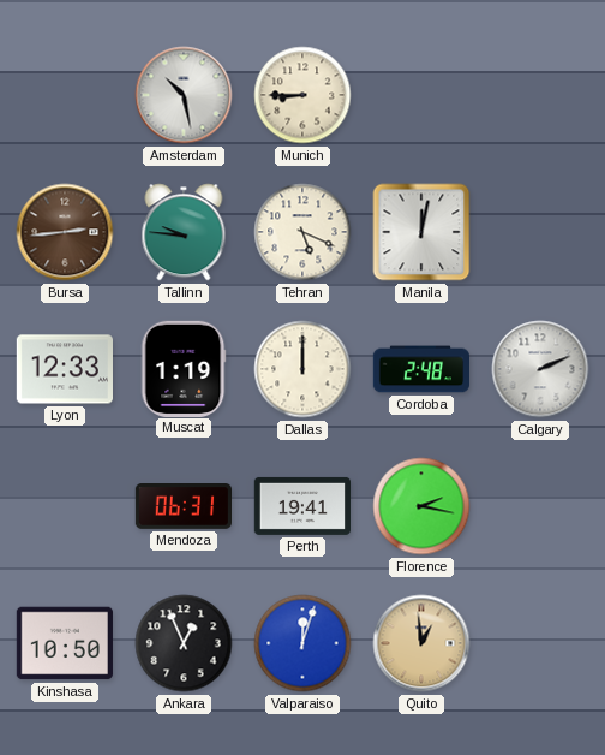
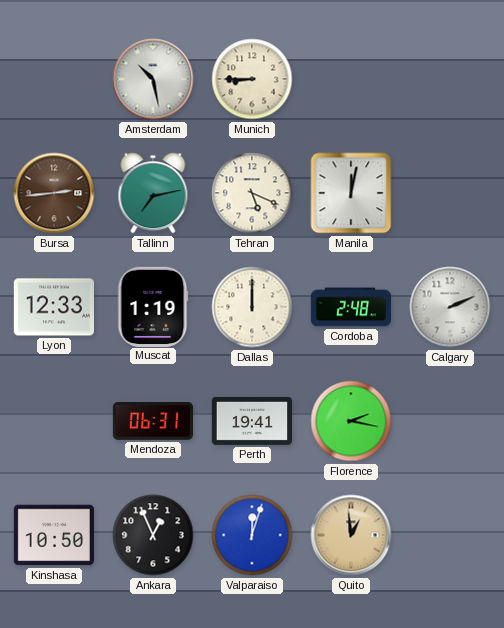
Tallinn: 9:46 -> 7:13 (153, 193)
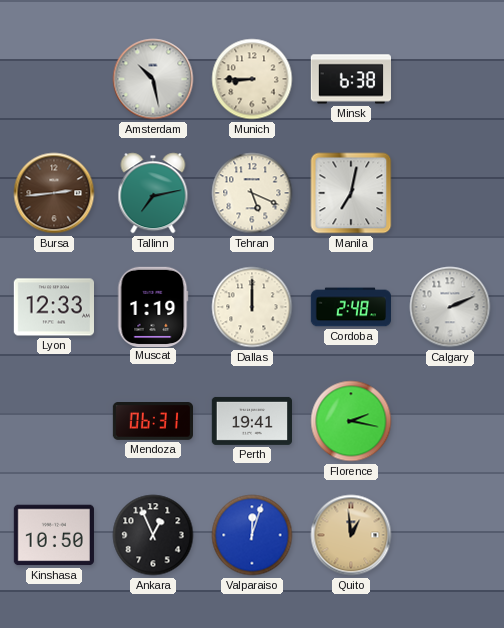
Minsk: none -> 6:38 (350, 79)
Manila: 12:02 -> 7:02 (351, 193)
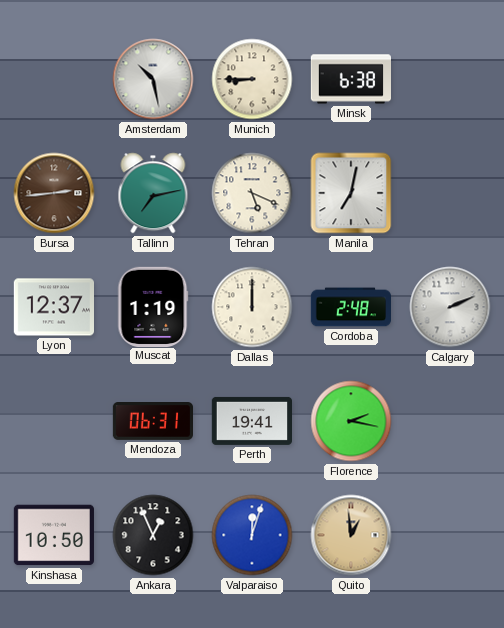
Lyon: 12:33 -> 12:37 (53, 307)
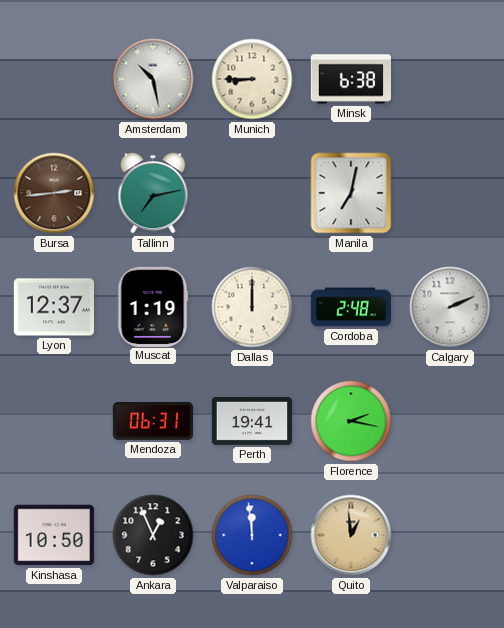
Tehran: 5:19 -> none (252, 193)
Valparaiso: 12:03 -> 11:59 (252, 535)
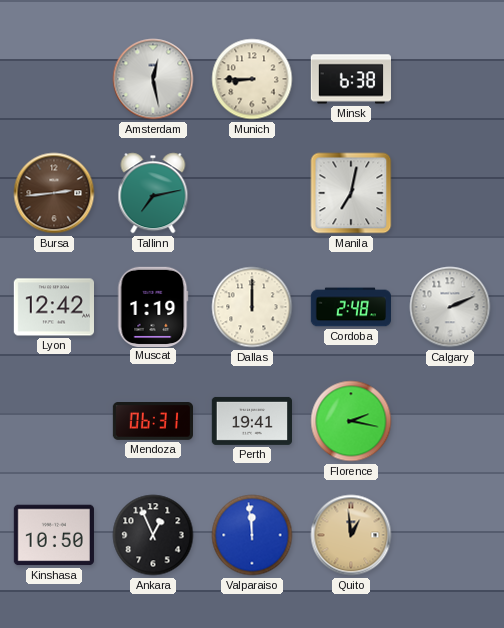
Amsterdam: 10:28 -> 12:28 (153, 79)
Lyon: 12:37 -> 12:42 (53, 307)
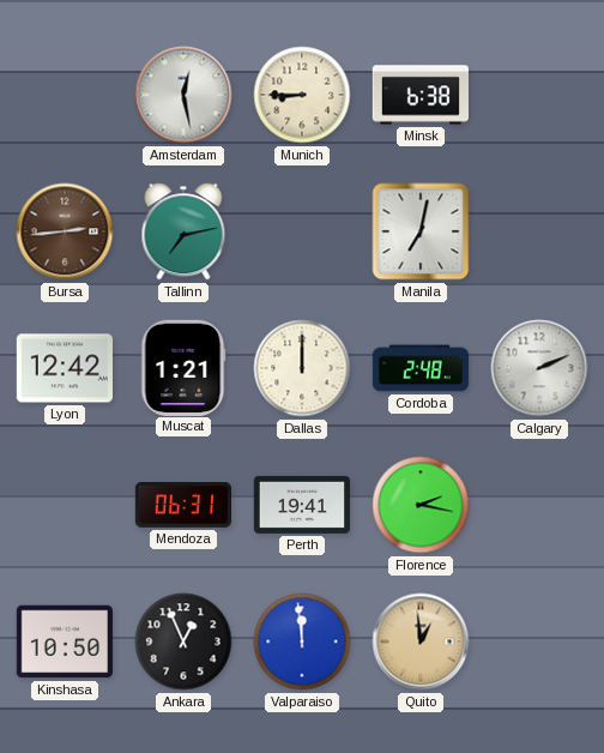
Muscat: 1:19 -> 1:21 (183, 367)
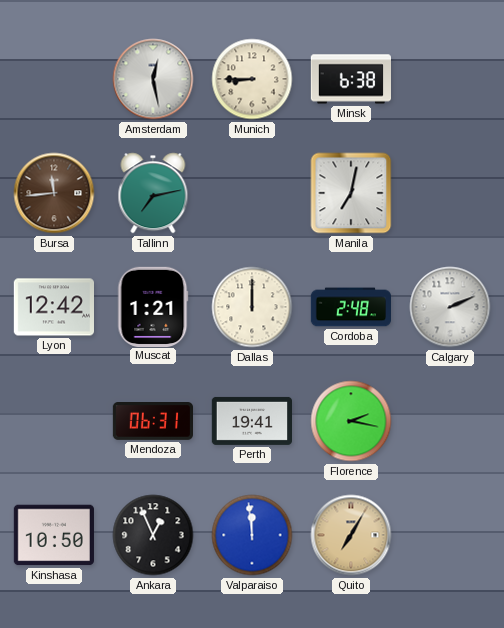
Bursa: 2:44 -> 11:44 (54, 193)
Quito: 12:59 -> 7:05 (351, 535)
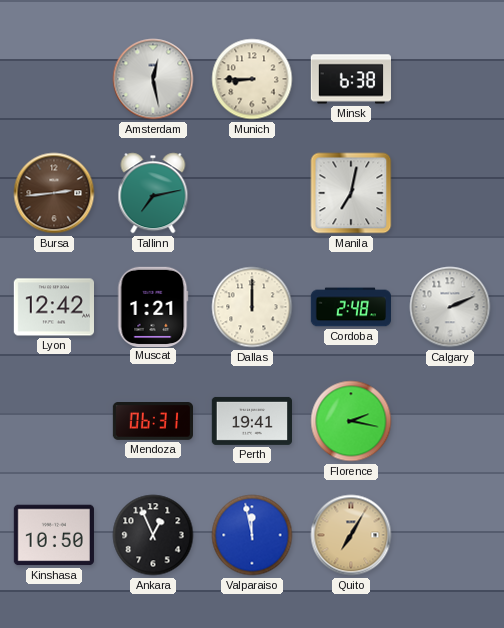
Bursa: 11:44 -> 2:44 (54, 193)
Valparaiso: 11:59 -> 11:58 (252, 535)
